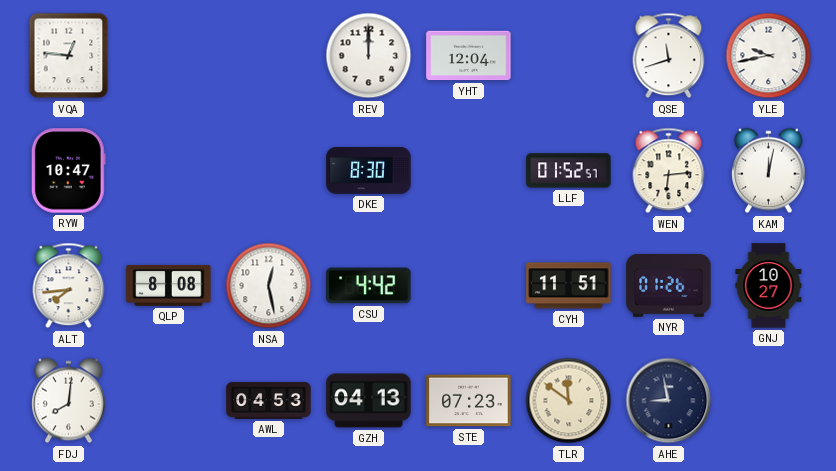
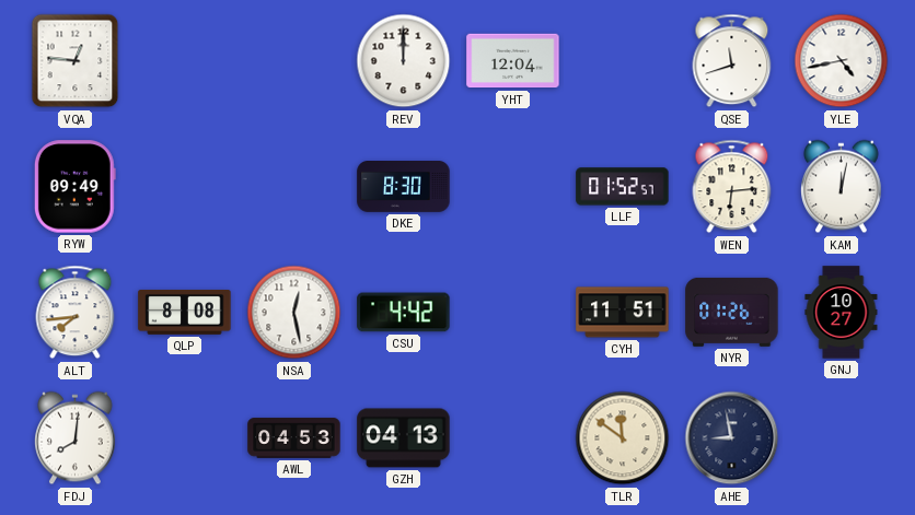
YLE: 9:43 -> 4:43 (842, 61)
RYW: 10:47 -> 09:49 (74, 187)
STE: 07:23 -> none (469, 401)
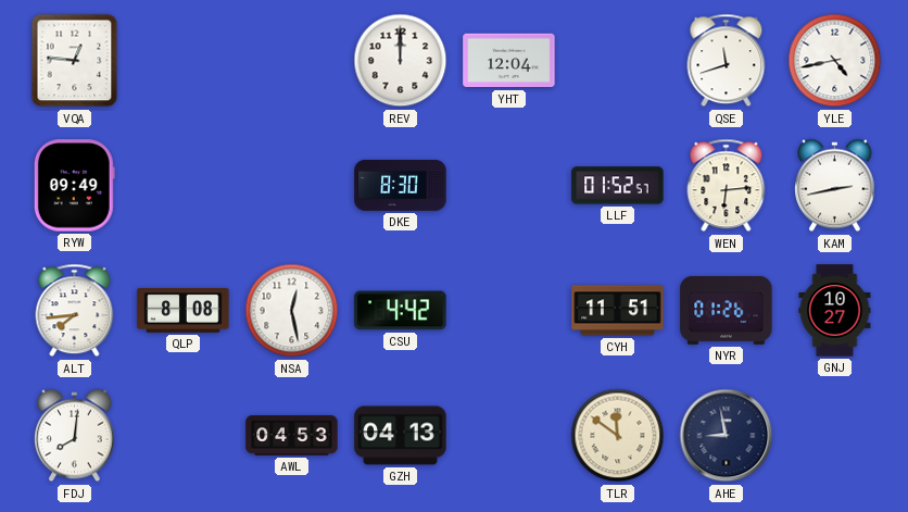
KAM: 12:02 -> 2:43 (835, 186)
